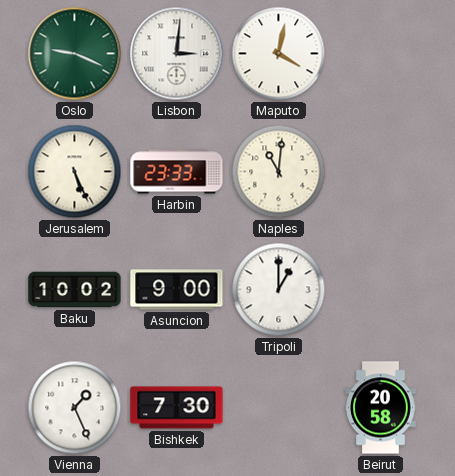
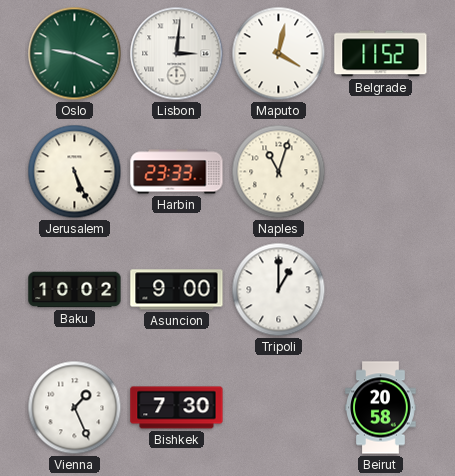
Belgrade: none -> 11:52 (381, 54)
Naples: 11:01 -> 11:03 (279, 172)
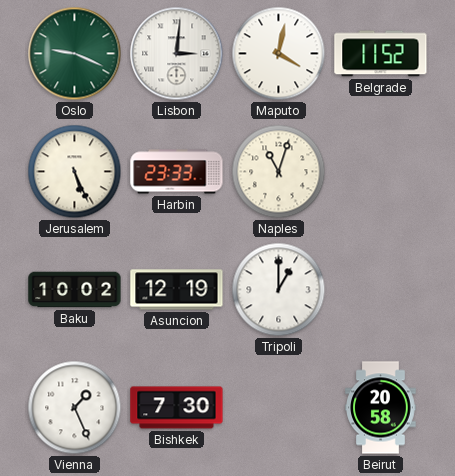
Asuncion: 9:00 -> 12:19 (177, 290)
